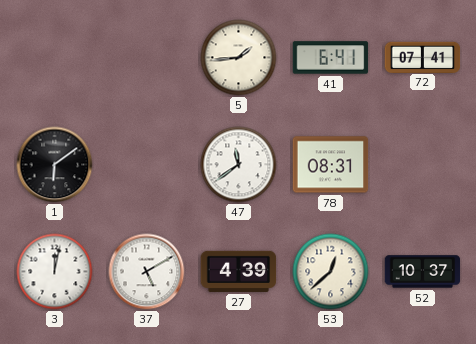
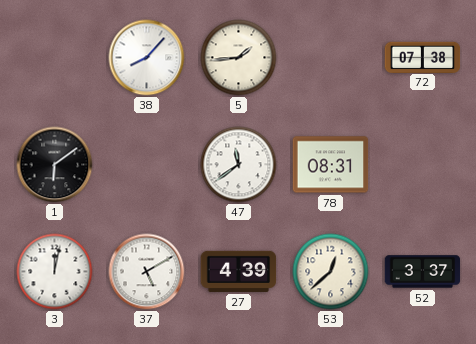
38: none -> 8:07 (147, 58)
41: 6:41 -> none (331, 58)
72: 07:41 -> 07:38 (423, 57)
52: 10:37 -> 3:37 (423, 272)
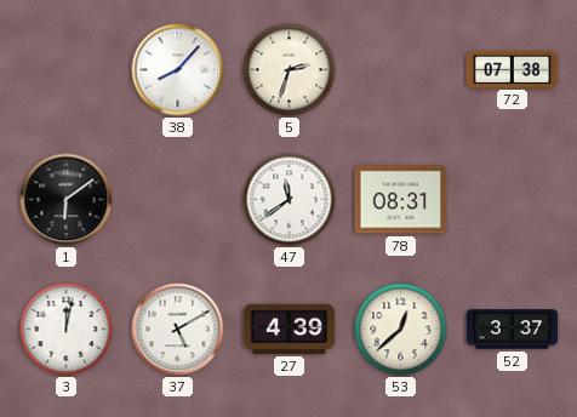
5: 1:44 -> 2:33 (290, 70)
